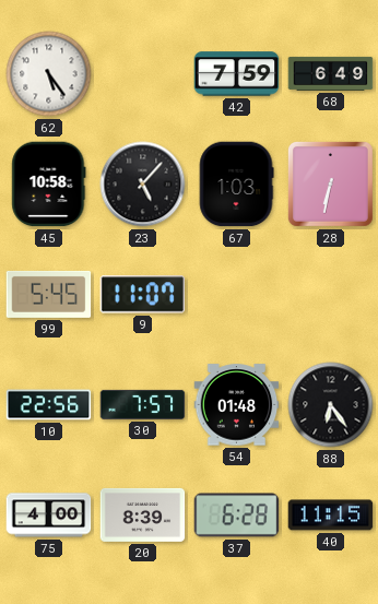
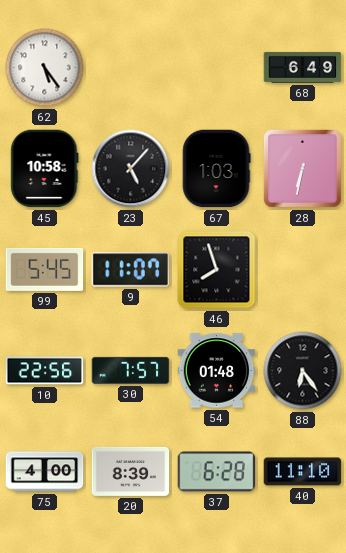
42: 7:59 -> none (237, 74)
46: none -> 7:57 (217, 270)
40: 11:15 -> 11:10 (303, 472)
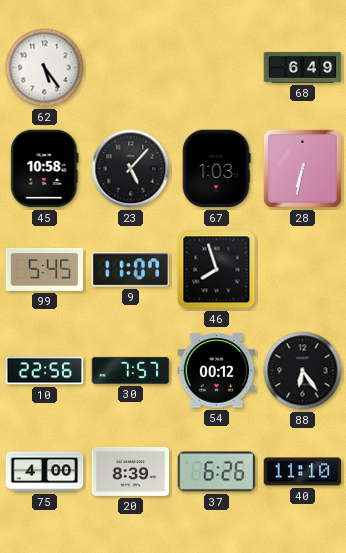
54: 01:48 -> 00:12 (217, 371)
37: 6:28 -> 6:26 (217, 472)
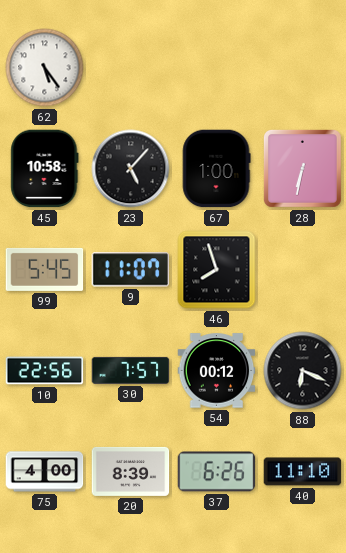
68: 6:49 -> none (303, 67)
67: 1:03 -> 1:00 (216, 169)
88: 6:24 -> 6:19 (303, 371)
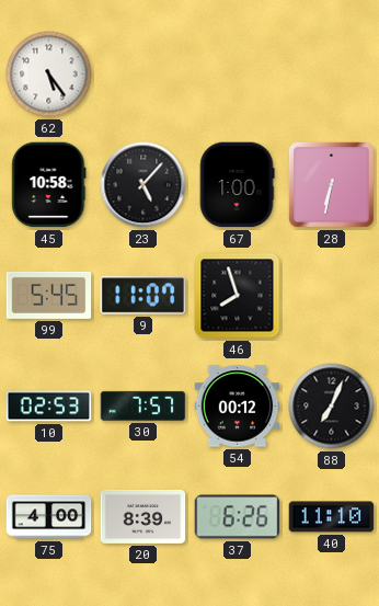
10: 22:56 -> 02:53 (49, 407)
88: 6:19 -> 7:04 (332, 407)
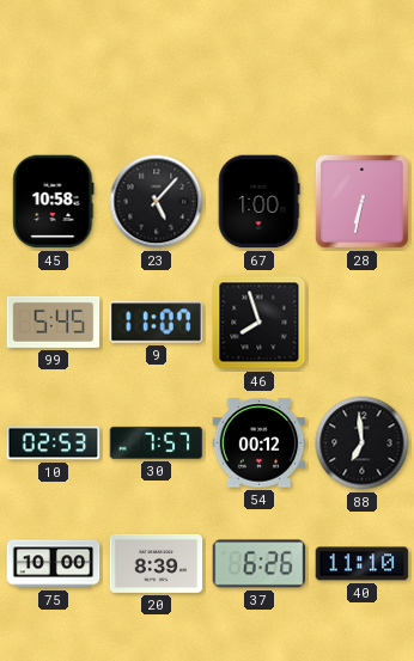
62: 5:24 -> none (49, 75)
88: 7:04 -> 6:59 (363, 443)
75: 4:00 -> 10:00 (54, 564)
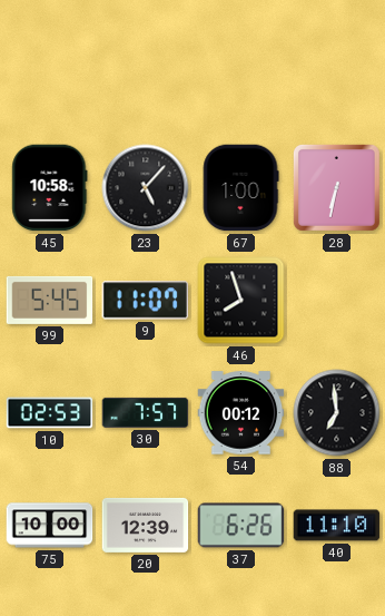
20: 8:39 -> 12:39 (146, 525)
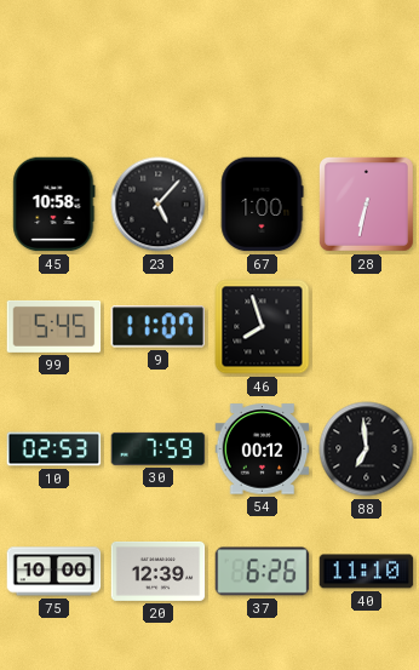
30: 7:57 -> 7:59 (159, 448)
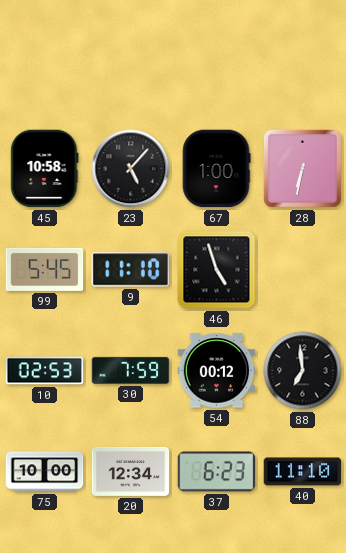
9: 11:07 -> 11:10 (131, 270)
46: 7:57 -> 4:57 (217, 270)
20: 12:39 -> 12:34 (131, 471)
37: 6:26 -> 6:23 (217, 472)
